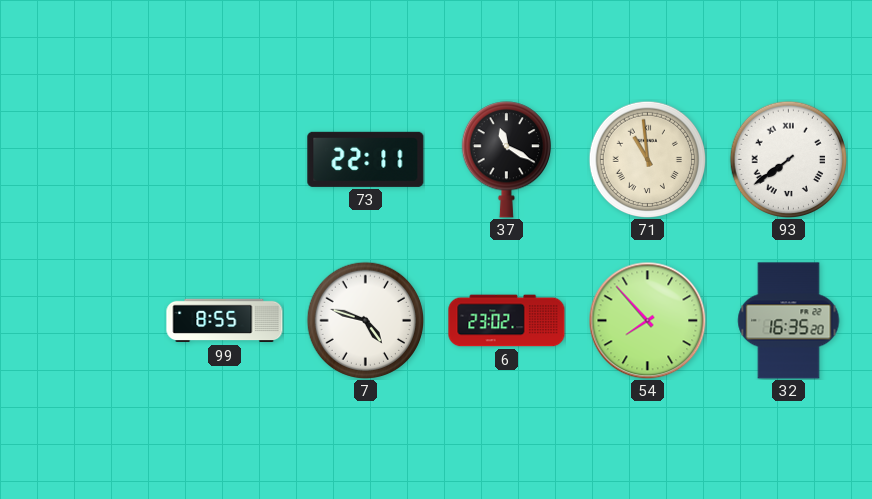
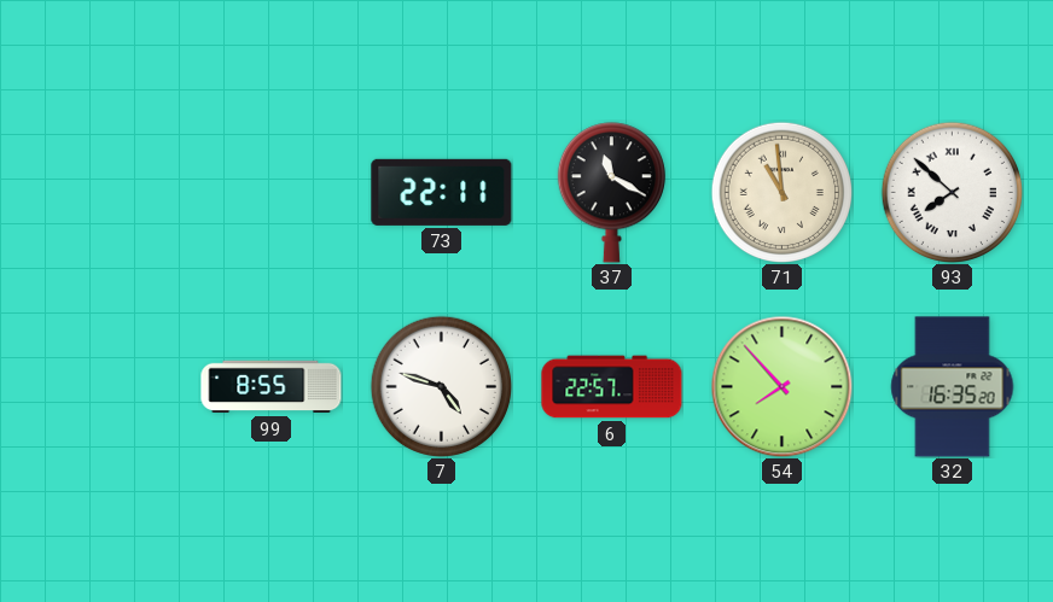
93: 7:39 -> 7:52 (952, 192)
6: 23:02 -> 22:57 (612, 387)
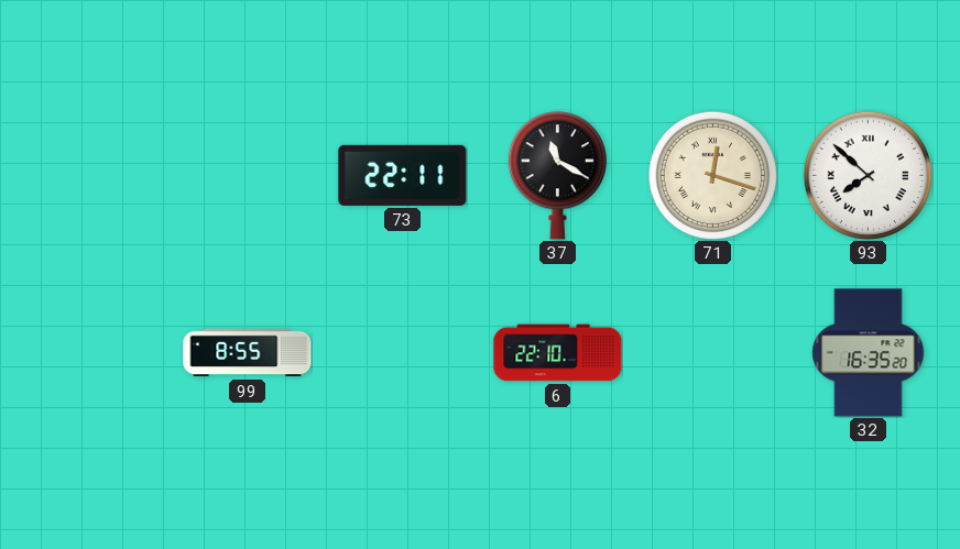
71: 10:59 -> 12:18 (712, 175)
7: 4:48 -> none (441, 386)
6: 22:57 -> 22:10 (558, 353)
54: 7:53 -> none (781, 386)
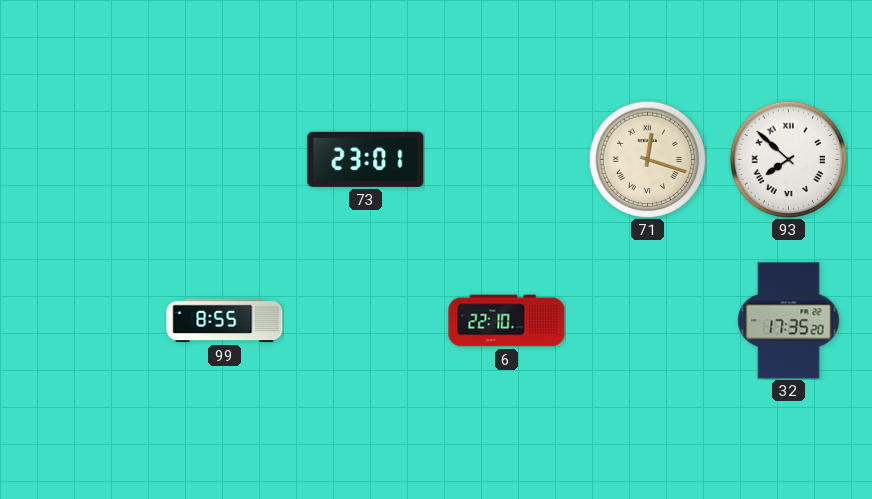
73: 22:11 -> 23:01 (366, 159)
37: 11:20 -> none (557, 176)
32: 16:35 -> 17:35 (789, 321)
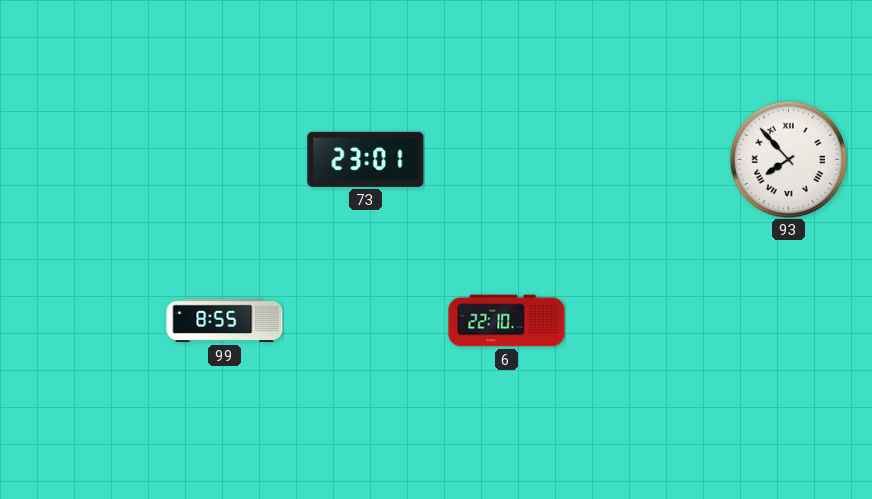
71: 12:18 -> none (647, 159)
93: 7:52 -> 7:53 (788, 159)
32: 17:35 -> none (789, 321)
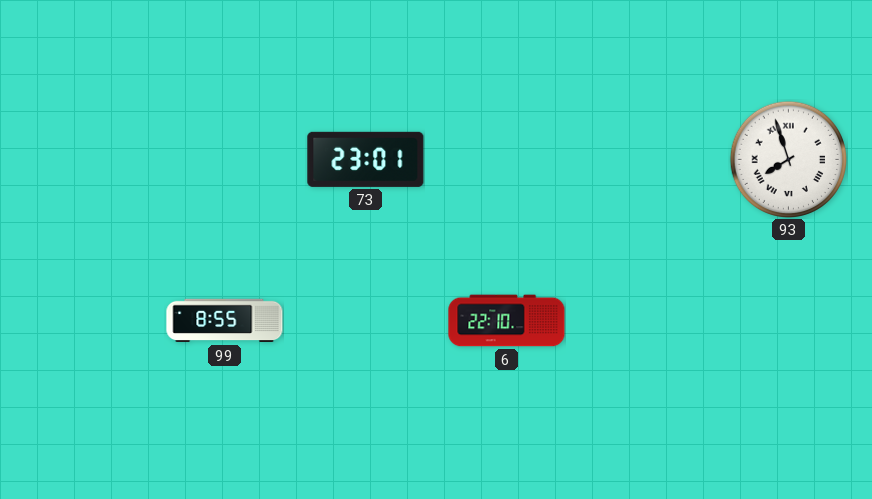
93: 7:53 -> 7:57 (788, 159)
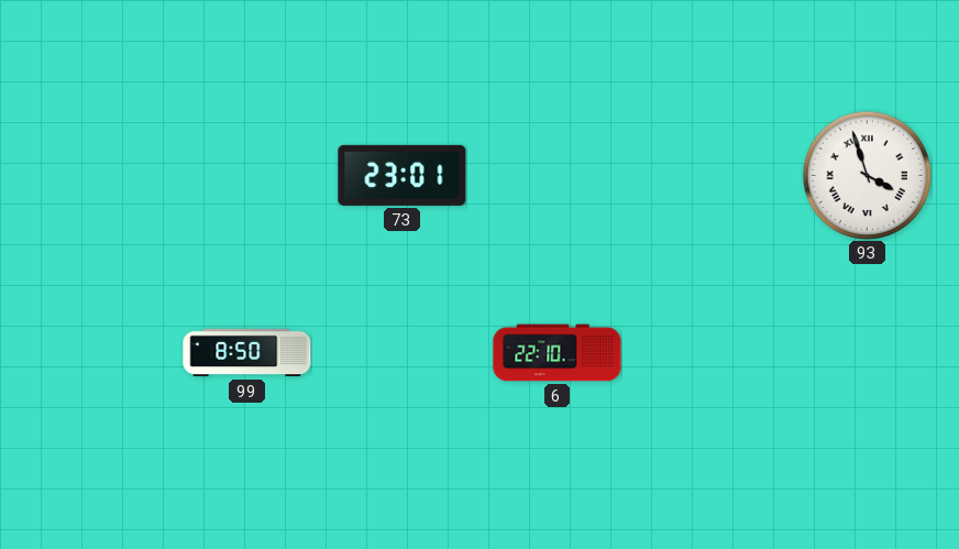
93: 7:57 -> 3:57 (867, 175)
99: 8:55 -> 8:50 (247, 353)
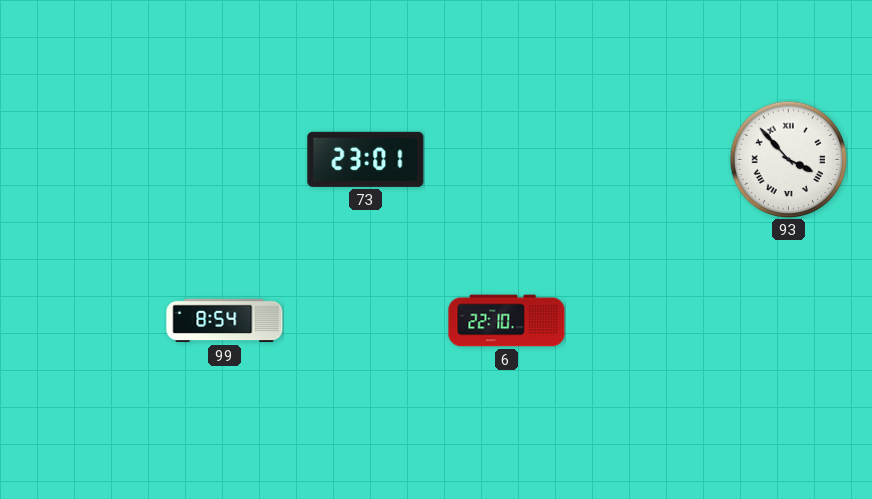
93: 3:57 -> 3:53 (788, 159)
99: 8:50 -> 8:54 (225, 321)
